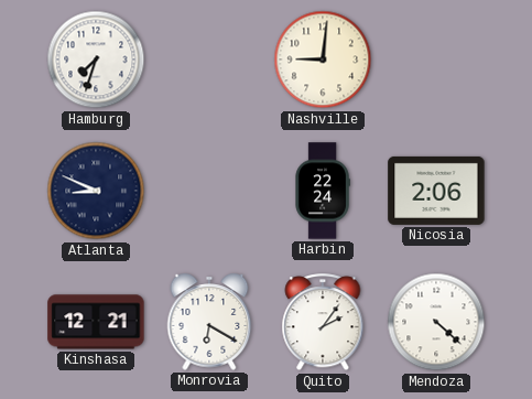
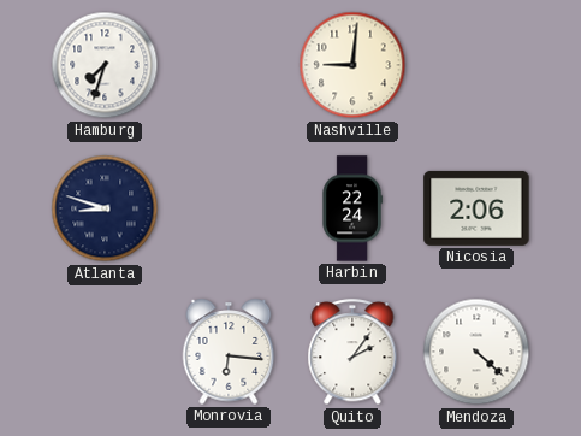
Atlanta: 8:49 -> 8:48 (105, 208)
Kinshasa: 12:21 -> none (96, 322)
Monrovia: 6:20 -> 6:16 (229, 352)
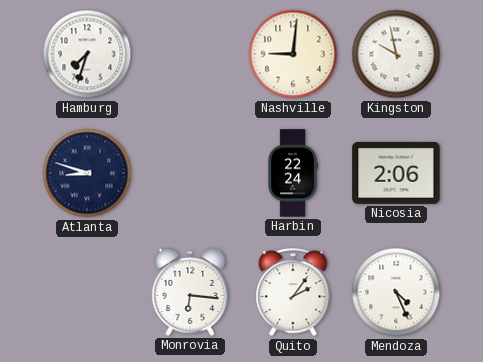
Kingston: none -> 9:58 (396, 54)
Mendoza: 4:22 -> 4:26 (396, 292)
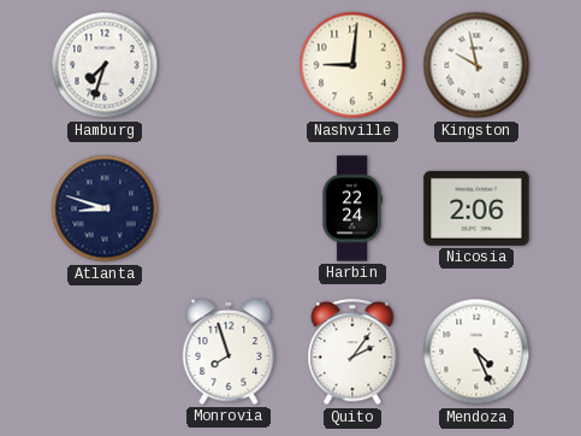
Monrovia: 6:16 -> 7:57 (229, 352)
